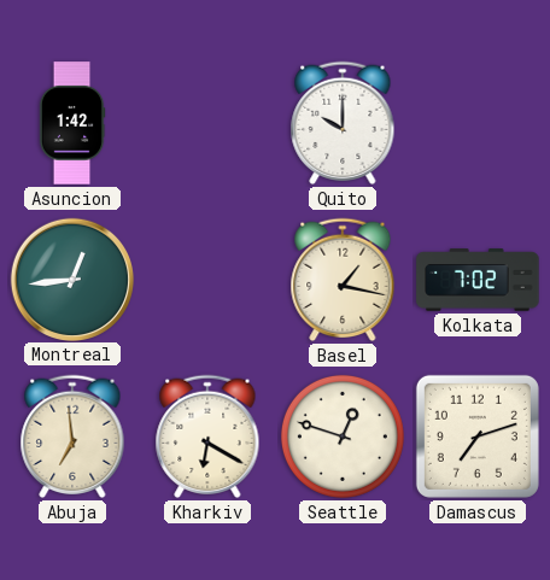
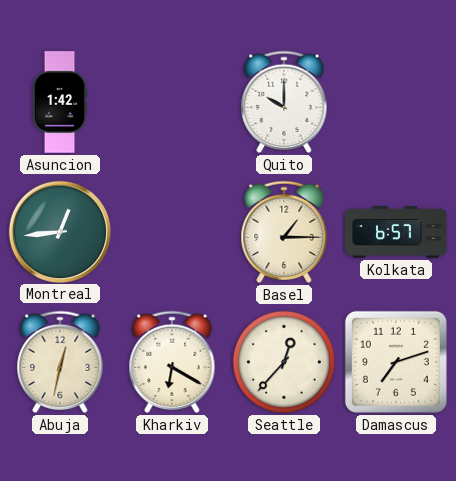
Basel: 1:17 -> 1:15 (284, 232)
Kolkata: 7:02 -> 6:57 (396, 232)
Abuja: 6:59 -> 12:32 (60, 362)
Seattle: 12:48 -> 12:37 (284, 362)
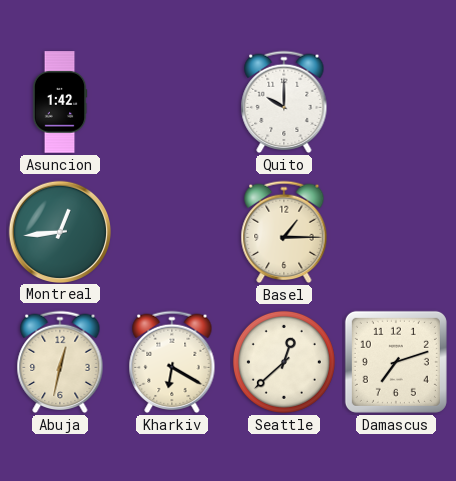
Kolkata: 6:57 -> none (396, 232)
Seattle: 12:37 -> 12:38 (284, 362)
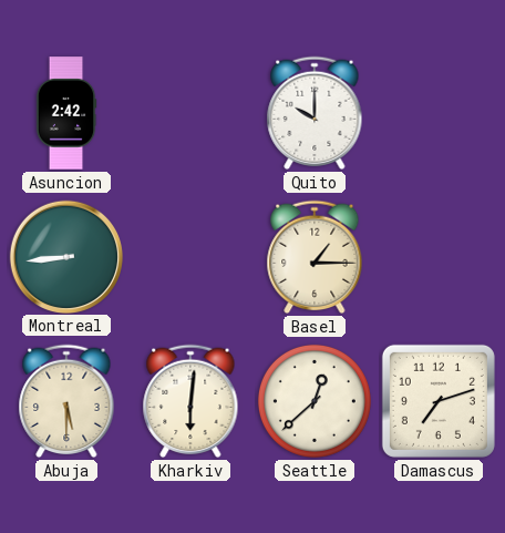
Asuncion: 1:42 -> 2:42 (66, 113)
Montreal: 12:44 -> 8:44 (65, 256)
Abuja: 12:32 -> 5:30 (66, 401)
Kharkiv: 6:20 -> 6:01 (190, 401)
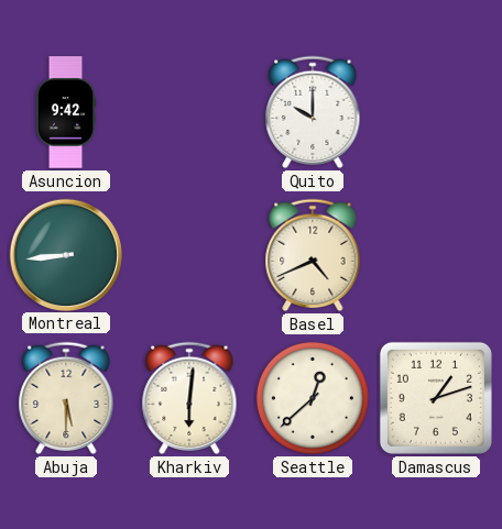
Asuncion: 2:42 -> 9:42 (66, 112)
Basel: 1:15 -> 4:41 (313, 255)
Damascus: 7:12 -> 1:12 (436, 398)
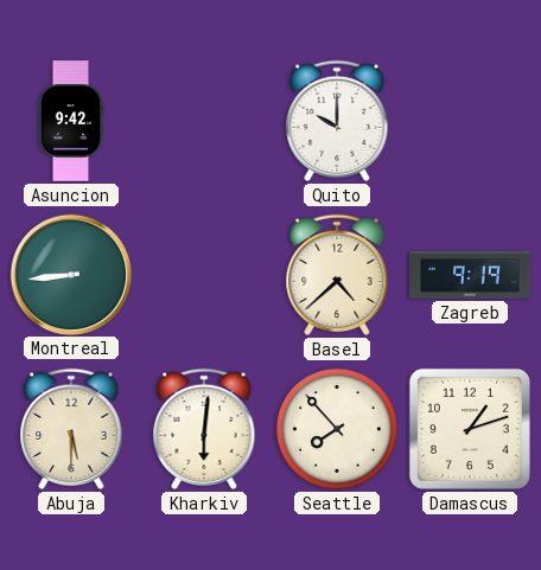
Basel: 4:41 -> 4:38 (337, 275)
Zagreb: none -> 9:19 (470, 275)
Seattle: 12:38 -> 7:53 (337, 429)
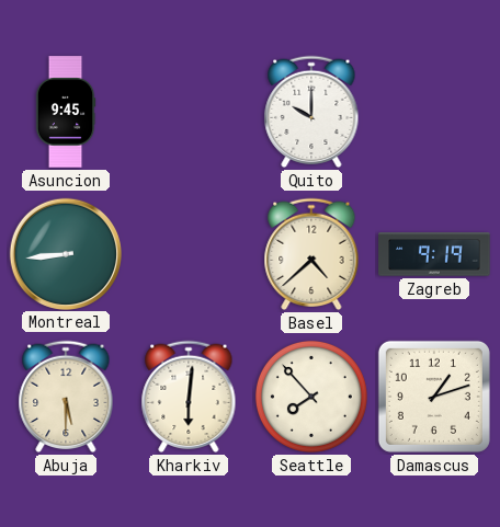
Asuncion: 9:42 -> 9:45 (66, 112)
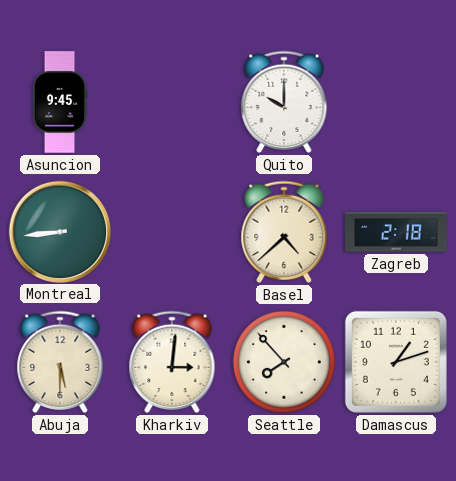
Zagreb: 9:19 -> 2:18 (396, 232)
Kharkiv: 6:01 -> 3:01 (172, 362)
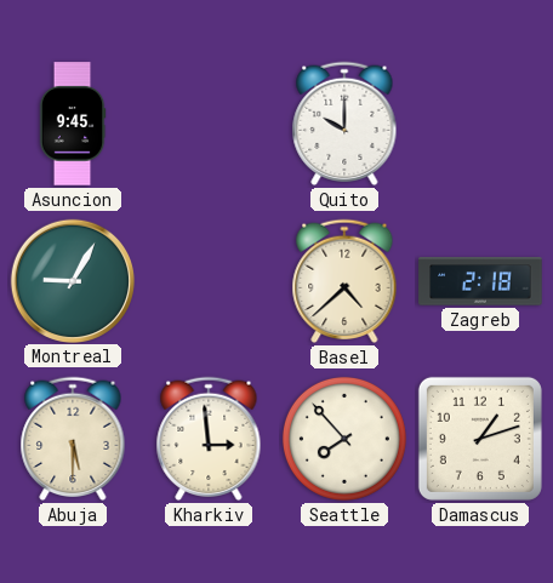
Montreal: 8:44 -> 9:05 (72, 280)
Kharkiv: 3:01 -> 2:59 (209, 439)
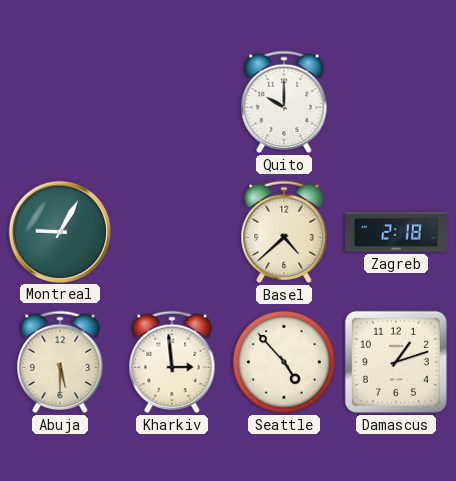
Asuncion: 9:45 -> none (73, 124)
Seattle: 7:53 -> 4:53 (284, 362)
